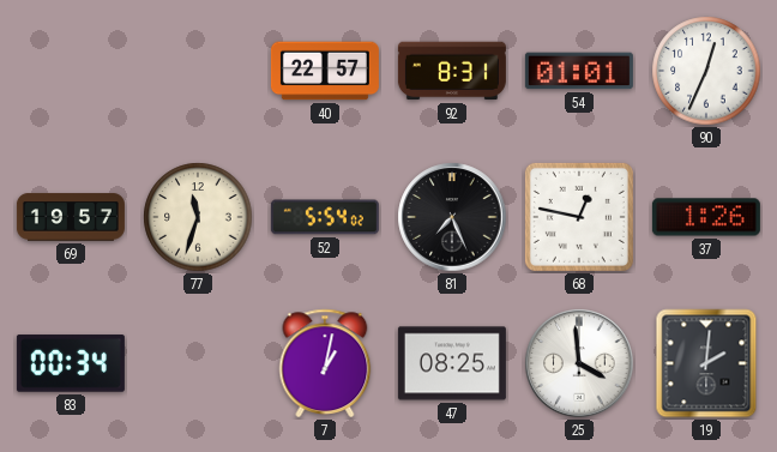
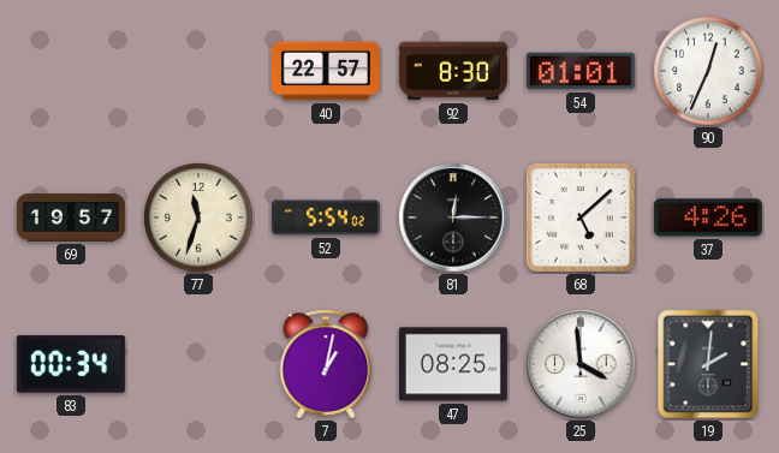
92: 8:31 -> 8:30 (453, 71)
81: 7:26 -> 12:15 (453, 217)
68: 12:47 -> 5:08 (581, 217)
37: 1:26 -> 4:26 (708, 217)
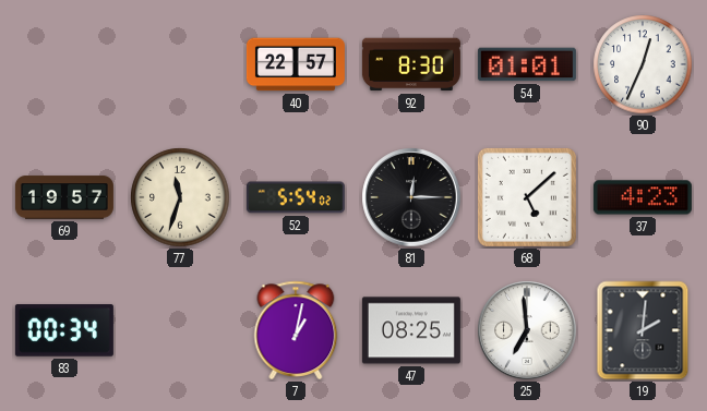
37: 4:26 -> 4:23 (643, 197)
25: 3:59 -> 6:59 (527, 330)
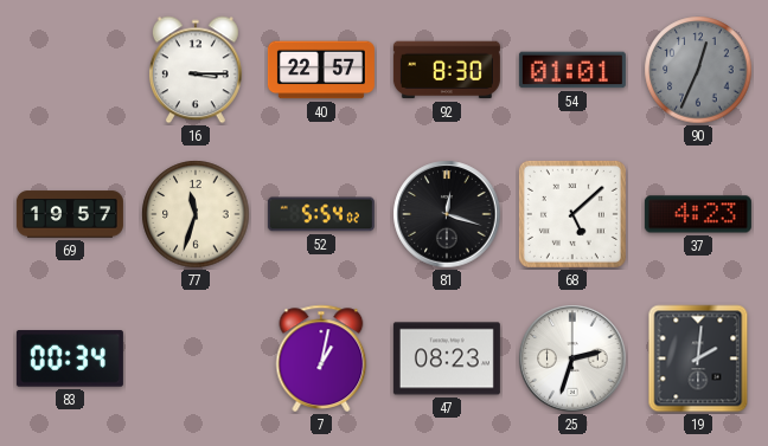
16: none -> 3:15 (196, 70)
90 dial: white -> grey (698, 70)
81: 12:15 -> 12:18 (447, 214)
47: 08:25 -> 08:23 (447, 358)
25: 6:59 -> 2:33 (572, 358)
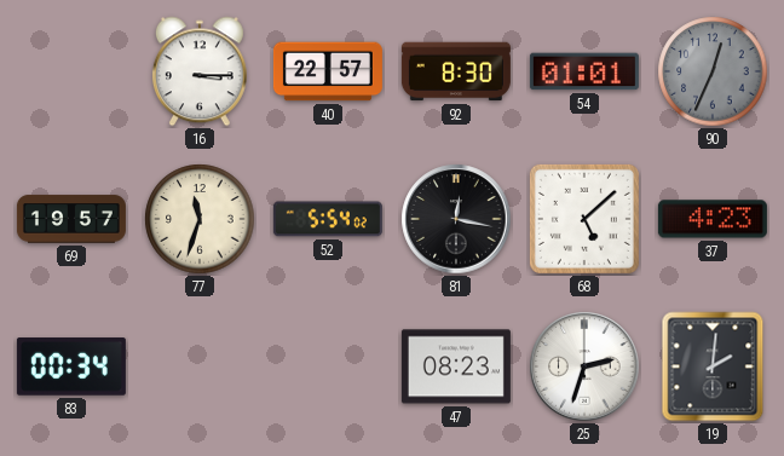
81: 12:18 -> 12:17 (456, 219)
7: 1:02 -> none (321, 358)
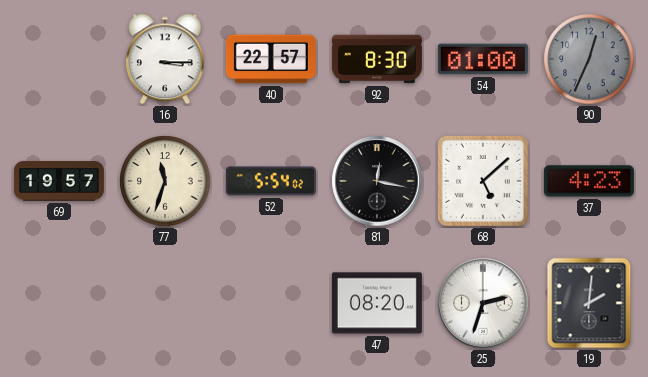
54: 01:01 -> 01:00 (483, 59)
83: 00:34 -> none (71, 366)
47: 08:23 -> 08:20 (377, 303)
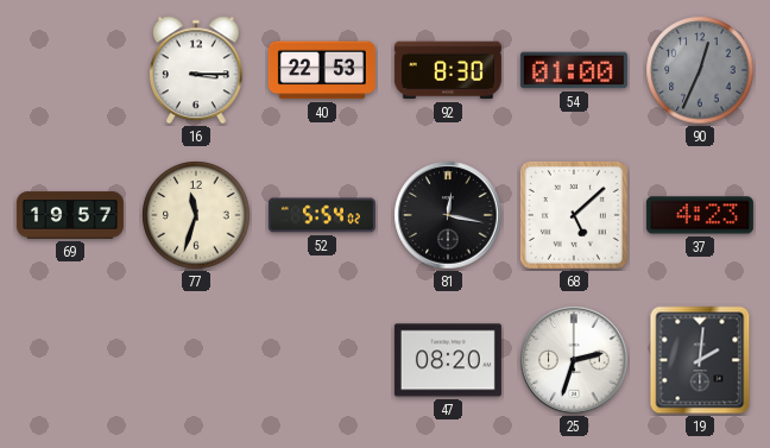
40: 22:57 -> 22:53 (322, 70)
